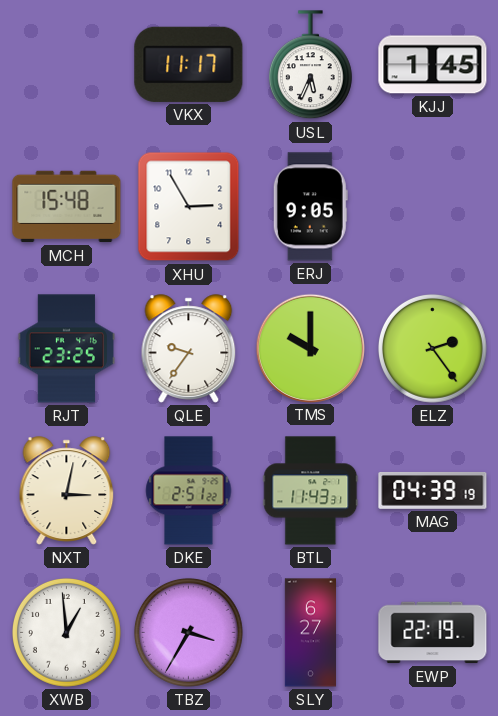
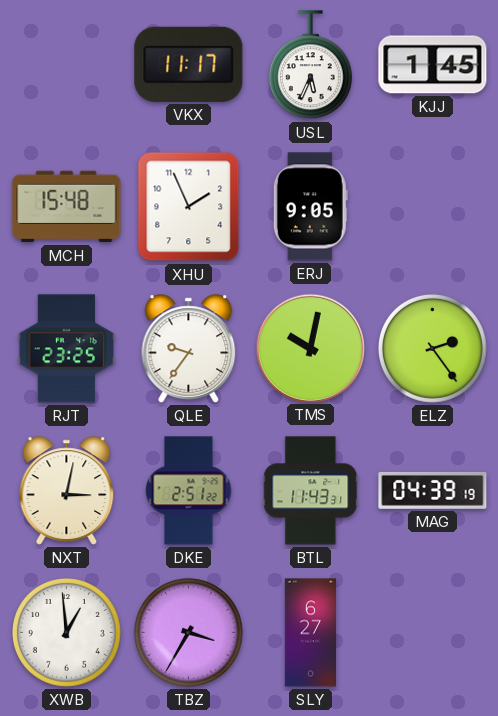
XHU: 2:55 -> 1:56 (189, 207)
TMS: 10:00 -> 10:02 (310, 348)
EWP: 22:19 -> none (433, 633)
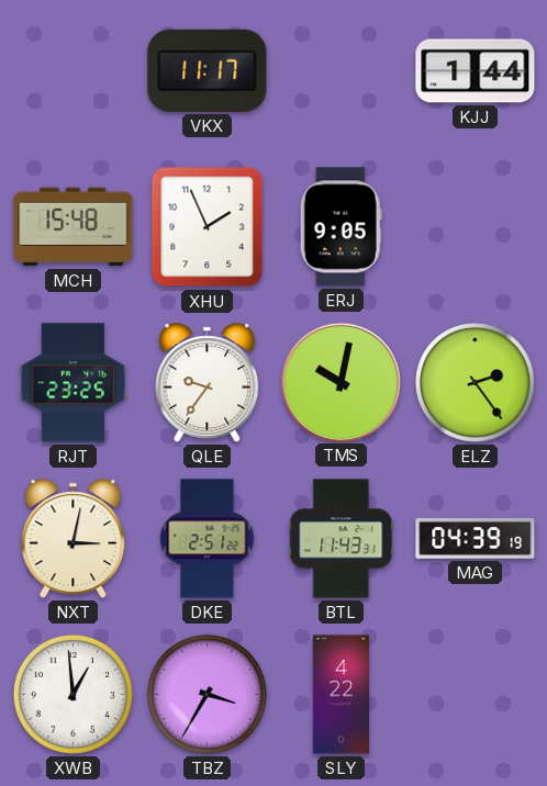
USL: 5:34 -> none (310, 65)
KJJ: 1:45 -> 1:44 (476, 71)
SLY: 6:27 -> 4:22 (341, 695)
